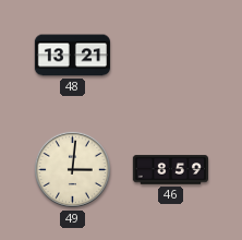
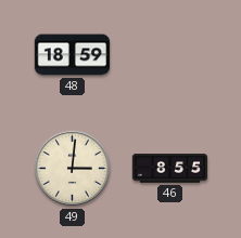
48: 13:21 -> 18:59 (72, 55)
46: 8:59 -> 8:55 (169, 169)
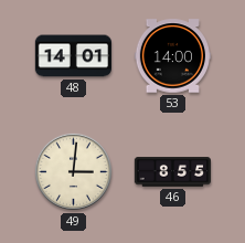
48: 18:59 -> 14:01 (73, 56)
53: none -> 14:00 (172, 56)
